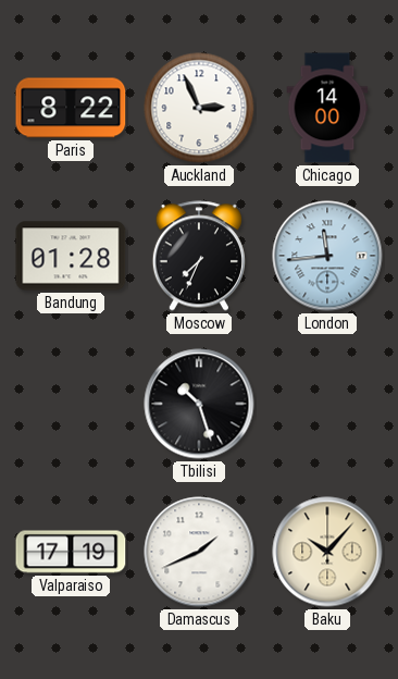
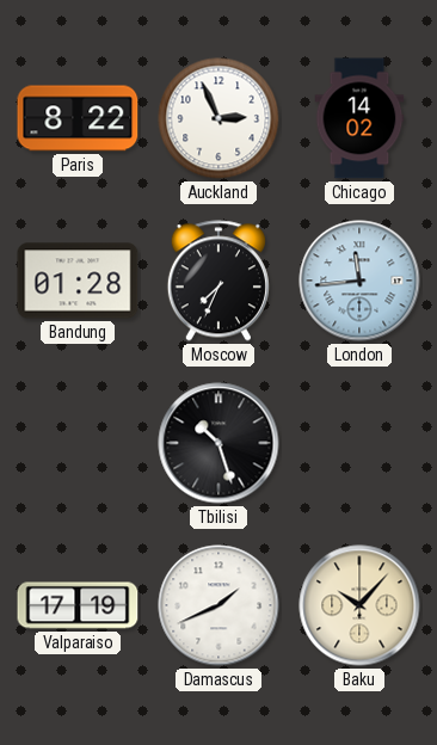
Chicago: 14:00 -> 14:02 (359, 118)
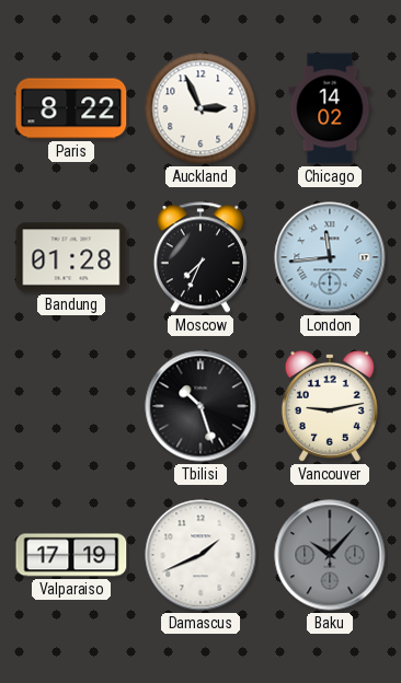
Vancouver: none -> 9:13 (330, 406)
Baku dial: cream -> grey (330, 555)
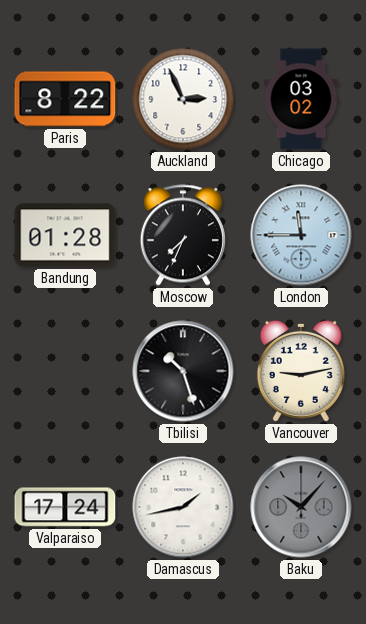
Chicago: 14:02 -> 03:02 (301, 99)
London: 11:44 -> 11:45 (301, 235)
Valparaiso: 17:19 -> 17:24 (65, 507)
Damascus: 1:41 -> 1:43 (183, 507)
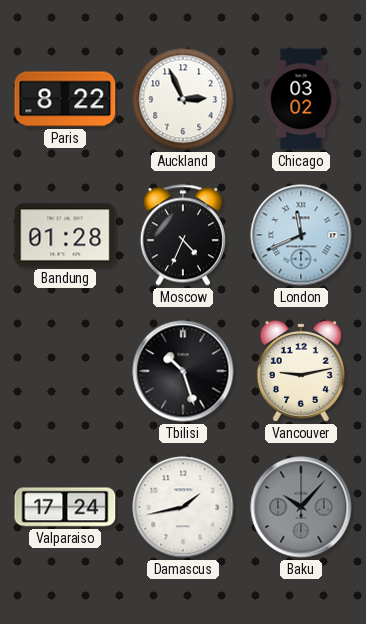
Moscow: 7:34 -> 4:34 (183, 235)
London: 11:45 -> 11:41 (301, 235)
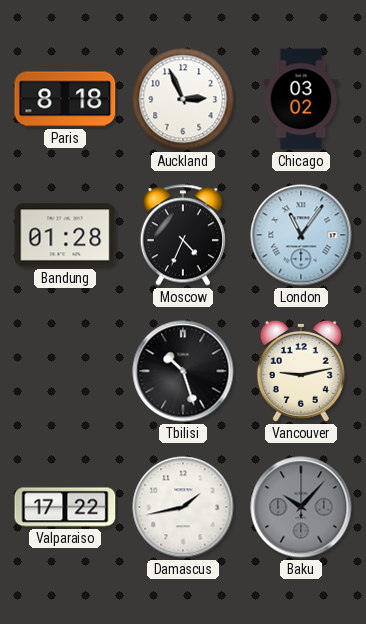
Paris: 8:22 -> 8:18 (65, 99)
London: 11:41 -> 11:06 (301, 235)
Valparaiso: 17:24 -> 17:22 (65, 507)
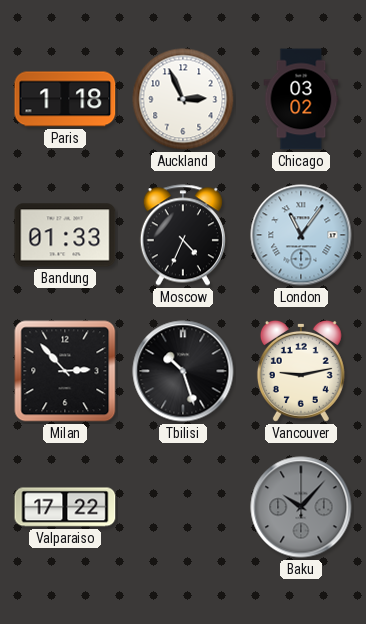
Paris: 8:18 -> 1:18 (65, 99)
Bandung: 01:28 -> 01:33 (65, 235)
Milan: none -> 2:53 (65, 371)
Damascus: 1:43 -> none (183, 507)
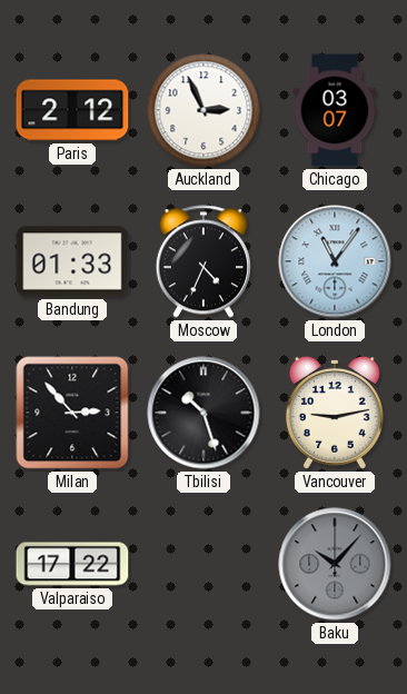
Paris: 1:18 -> 2:12 (72, 110)
Chicago: 03:02 -> 03:07 (335, 110)
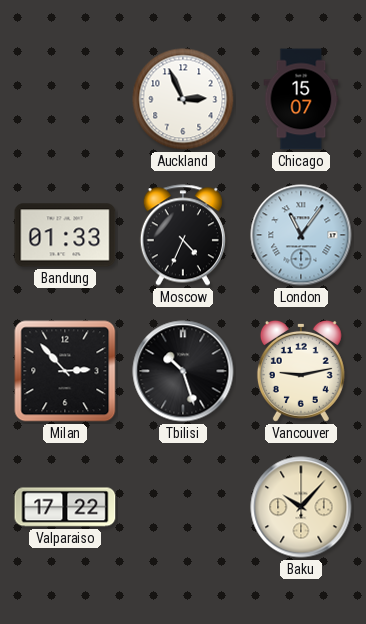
Paris: 2:12 -> none (72, 110)
Chicago: 03:07 -> 15:07 (301, 99)
Baku dial: grey -> cream (301, 507)
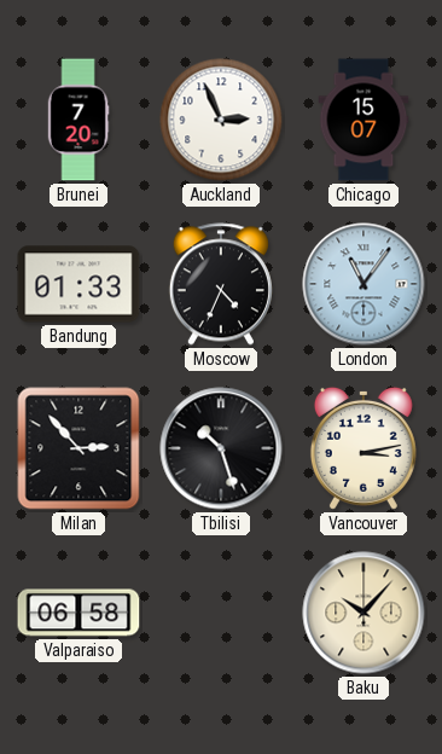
Brunei: none -> 7:20 (78, 120)
Vancouver: 9:13 -> 3:13 (364, 448)
Valparaiso: 17:22 -> 06:58 (78, 613)
